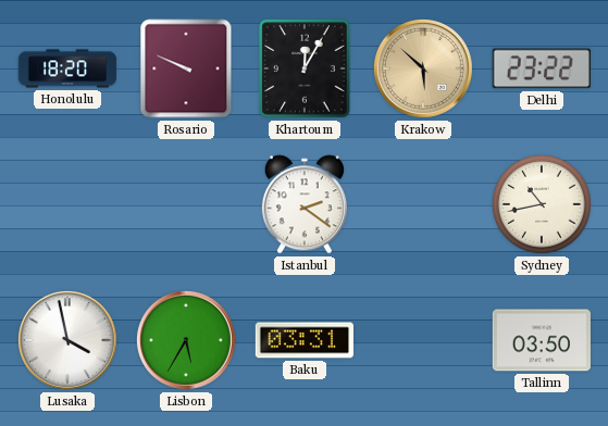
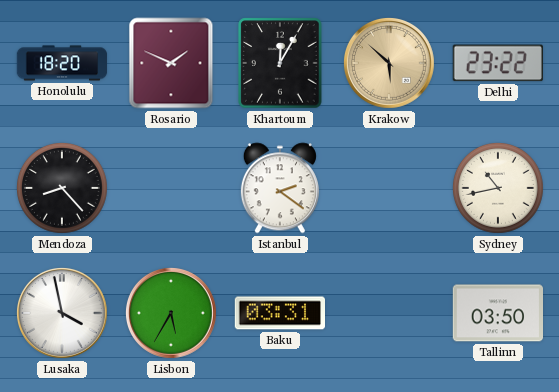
Rosario: 9:49 -> 1:49 (171, 63)
Mendoza: none -> 8:23 (63, 189)
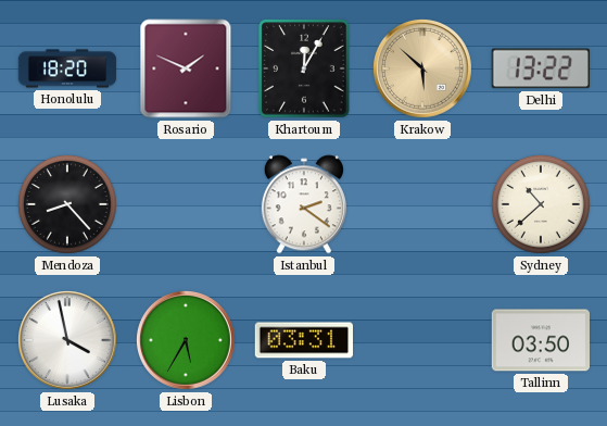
Delhi: 23:22 -> 13:22 (541, 68)
Sydney: 10:43 -> 10:38 (542, 205)
